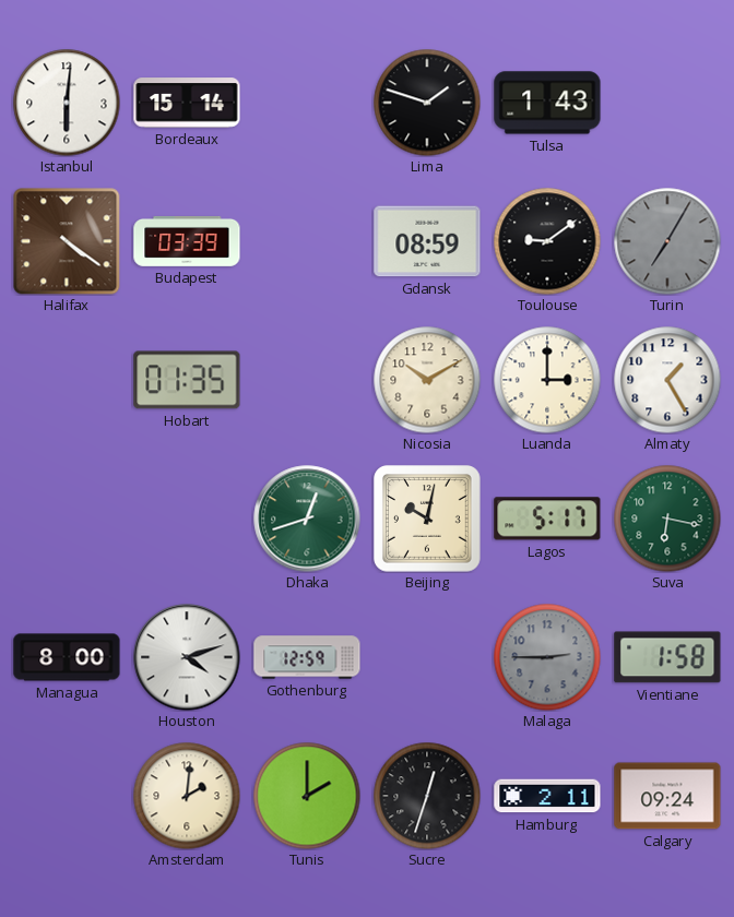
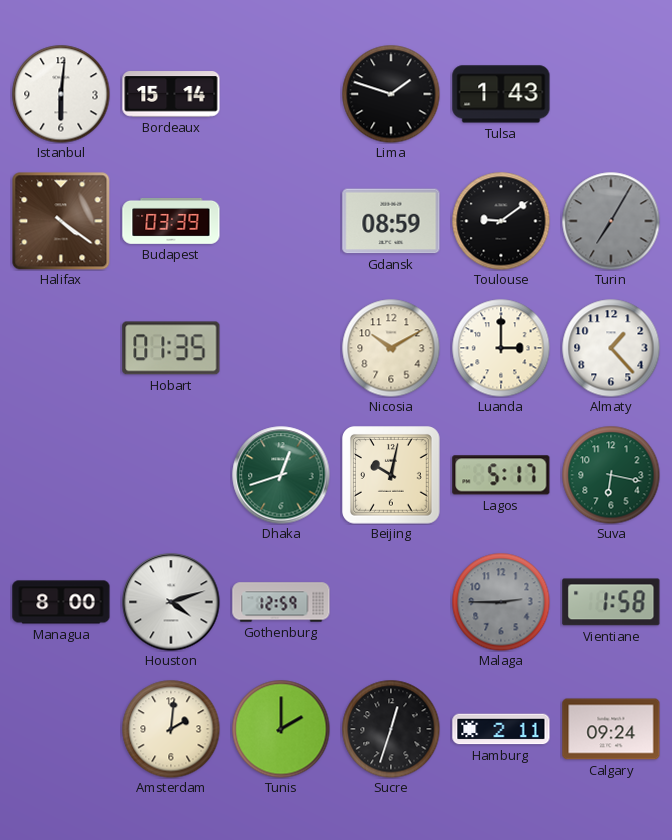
Almaty: 1:25 -> 1:23 (611, 348)
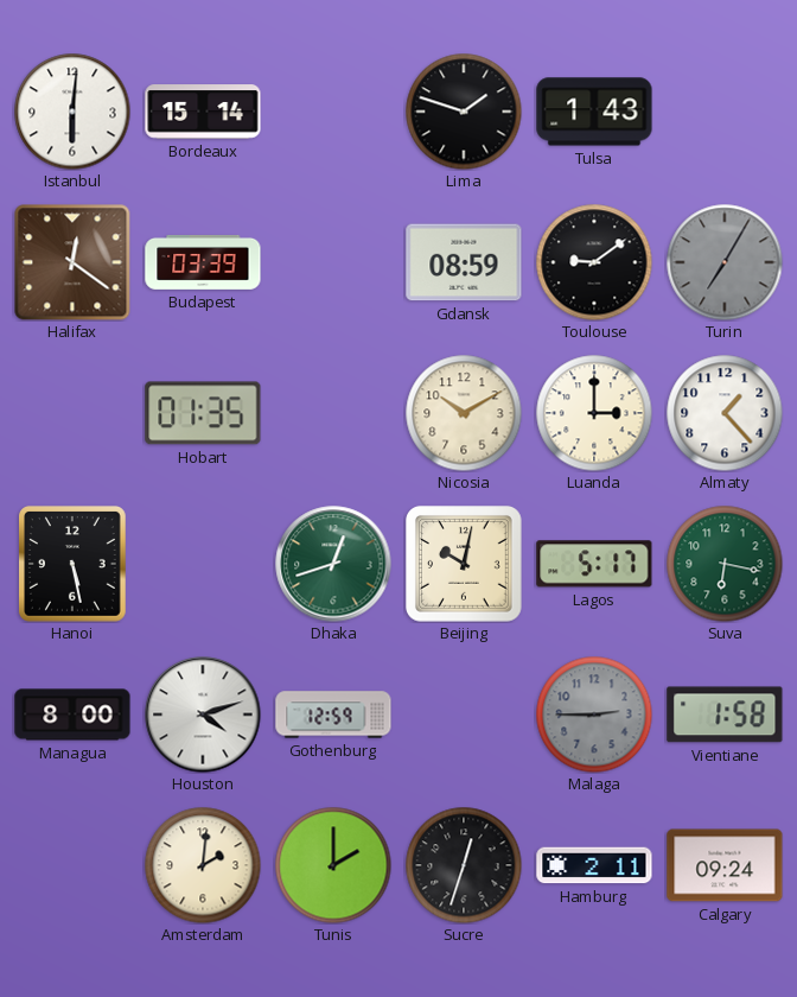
Halifax: 4:21 -> 12:21 (72, 262)
Hanoi: none -> 5:28 (74, 565)
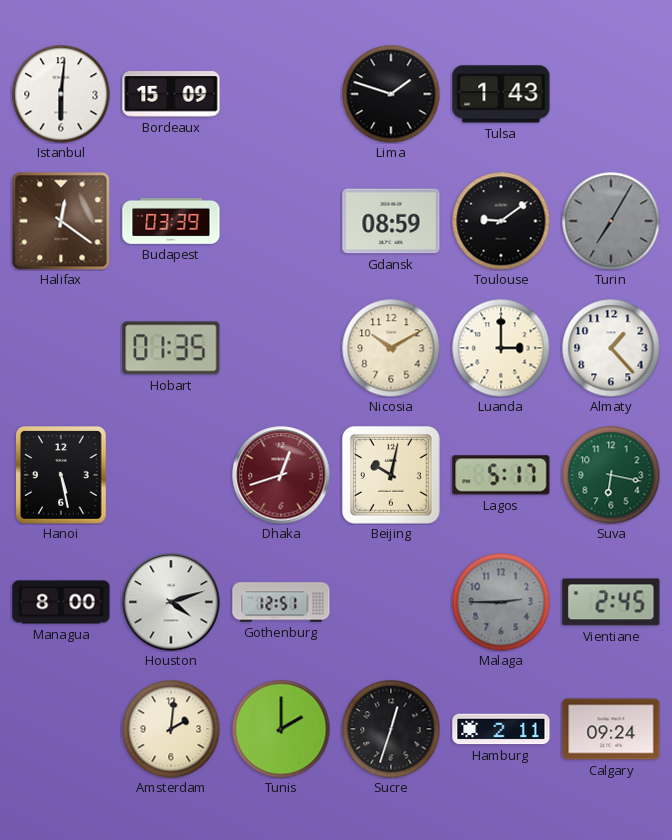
Bordeaux: 15:14 -> 15:09 (171, 94)
Dhaka dial: green -> burgundy (281, 475)
Gothenburg: 12:59 -> 12:51 (281, 602)
Vientiane: 1:58 -> 2:45 (611, 602)
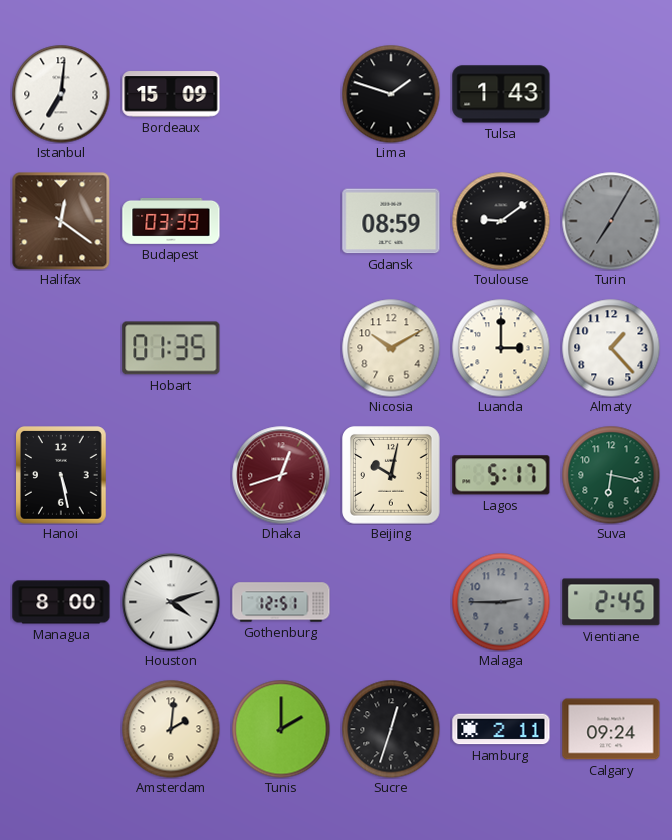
Istanbul: 6:01 -> 7:01 (61, 94)
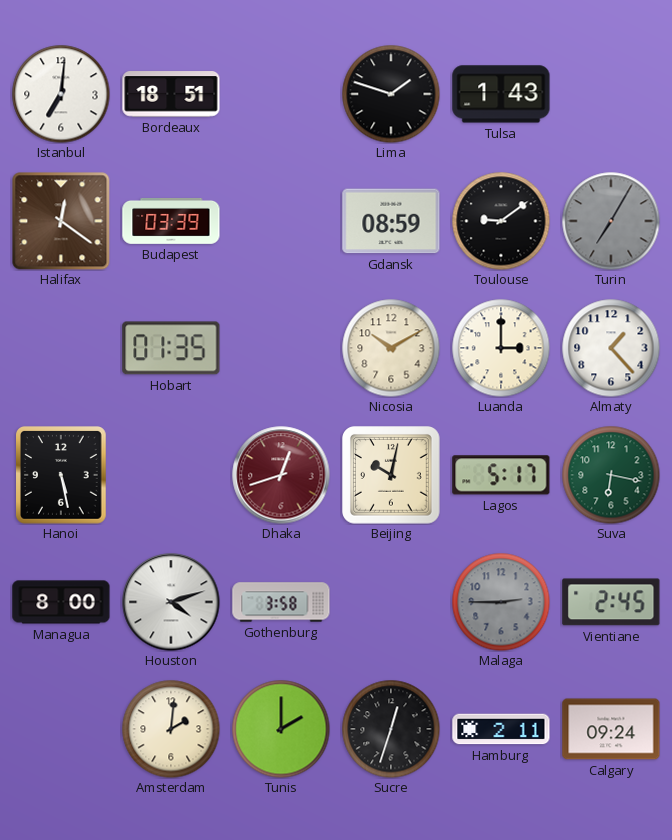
Bordeaux: 15:09 -> 18:51 (171, 94)
Gothenburg: 12:51 -> 3:58 (281, 602)
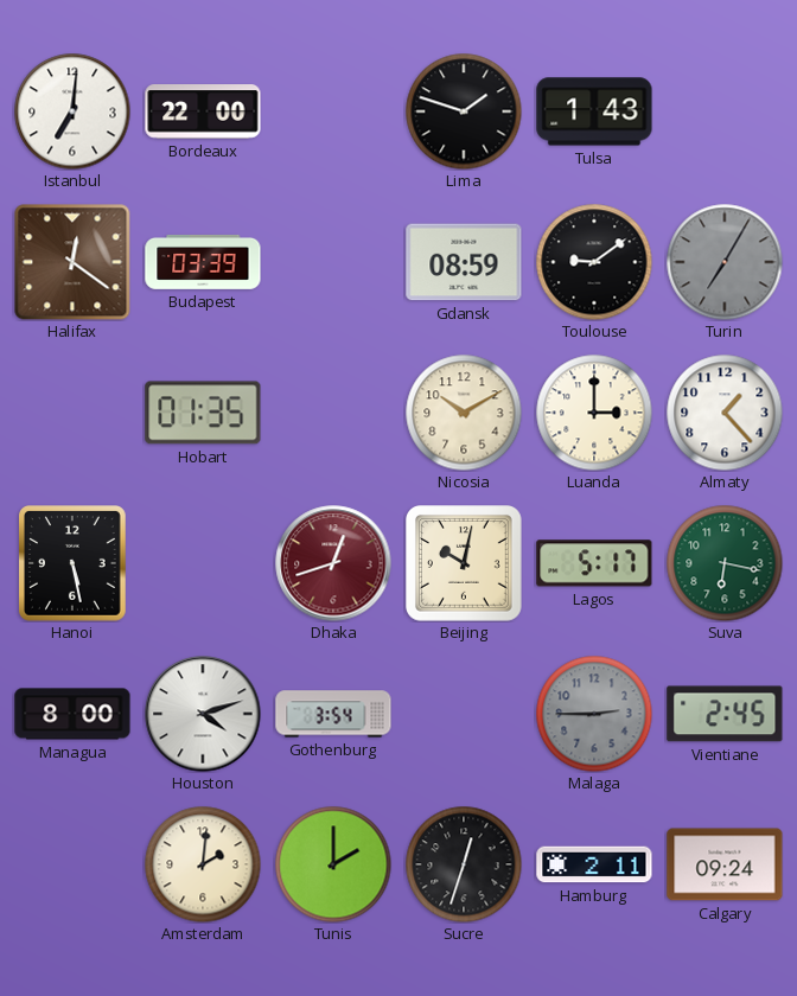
Bordeaux: 18:51 -> 22:00 (203, 111)
Gothenburg: 3:58 -> 3:54 (333, 714)
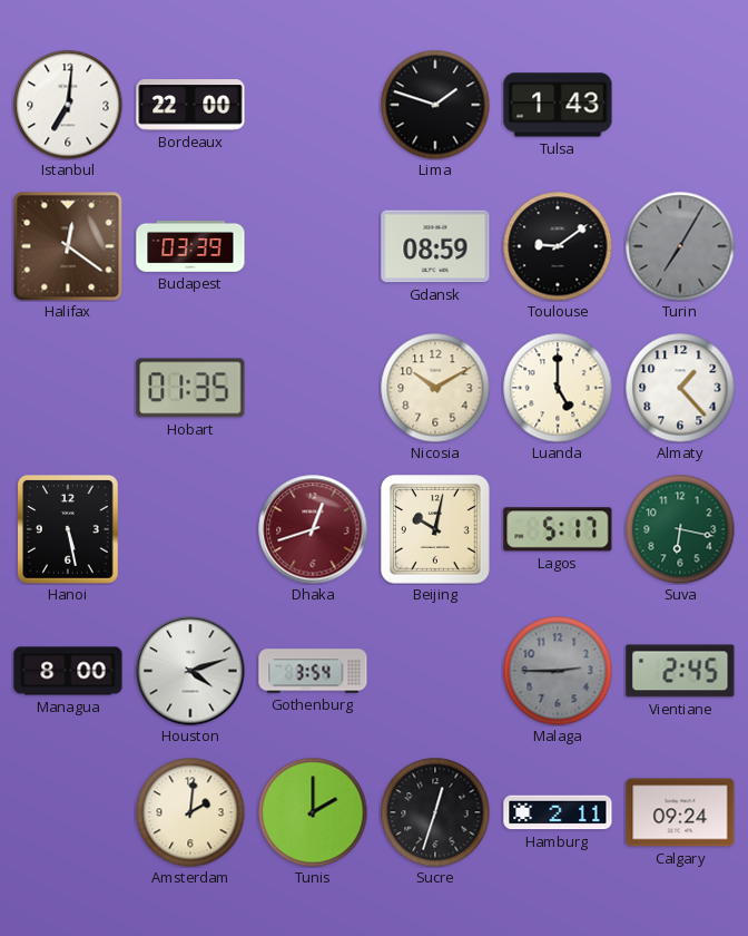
Luanda: 3:00 -> 5:00 (558, 388)
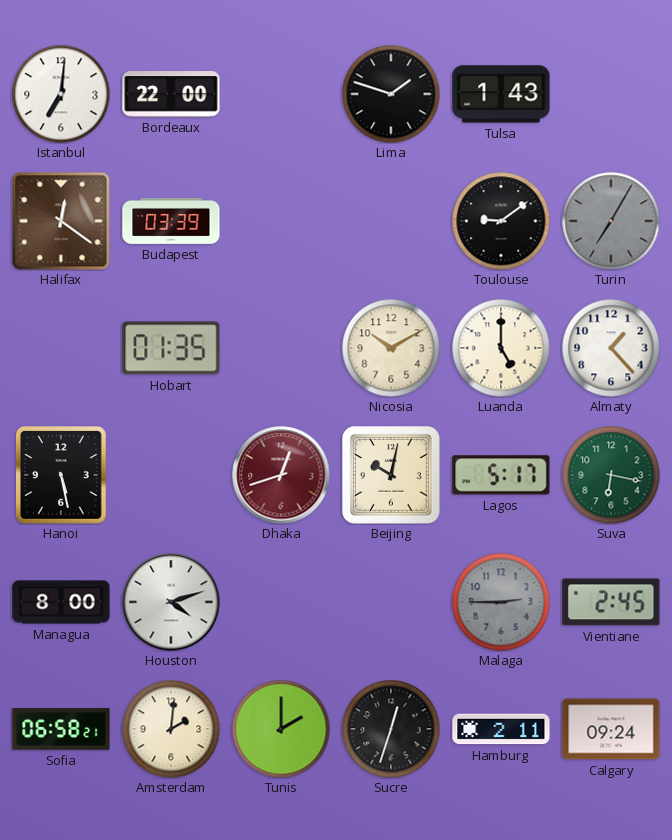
Gdansk: 08:59 -> none (435, 246)
Gothenburg: 3:54 -> none (313, 671)
Sofia: none -> 06:58 (61, 729)
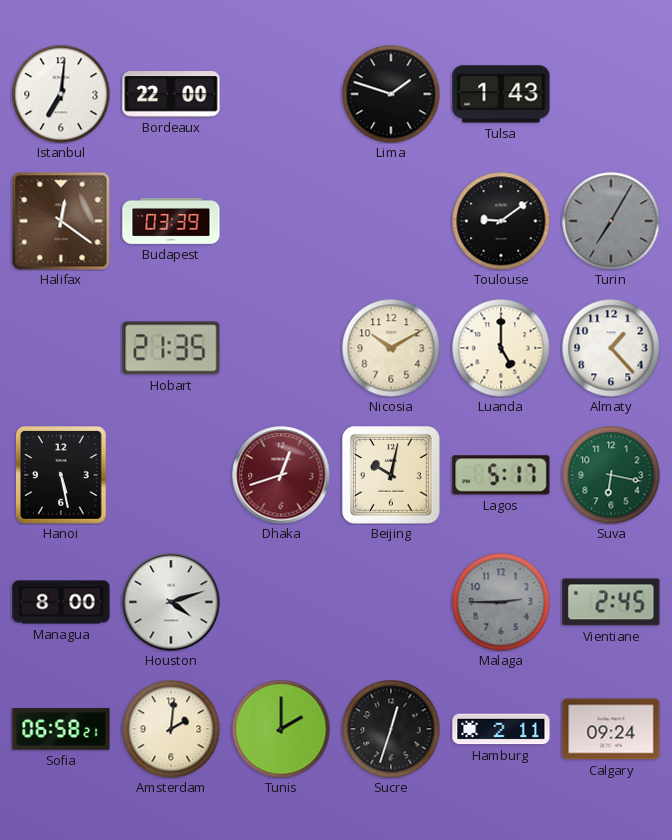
Hobart: 01:35 -> 21:35 (171, 348)
